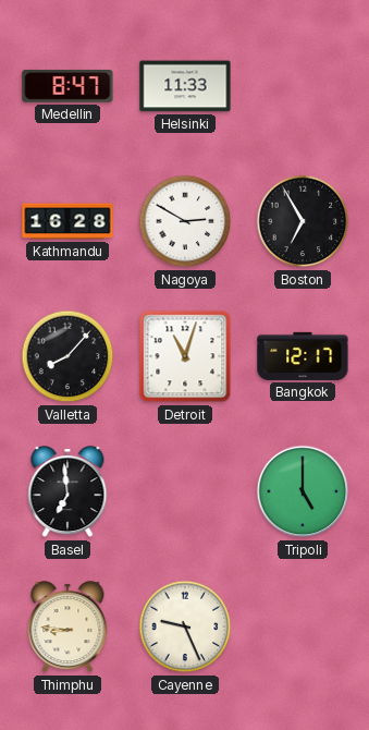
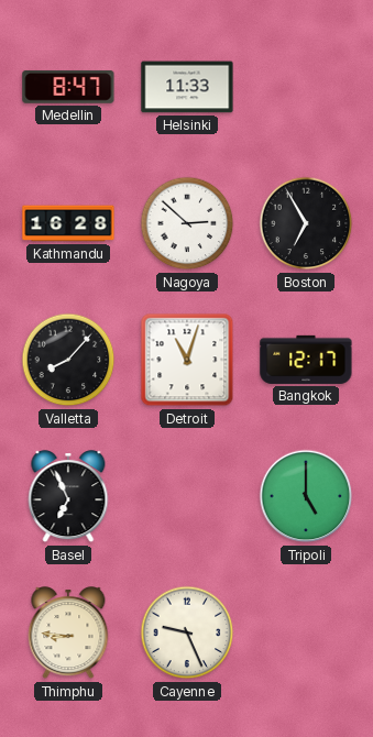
Nagoya: 2:50 -> 2:52 (187, 223)
Basel: 6:59 -> 6:56 (68, 497)
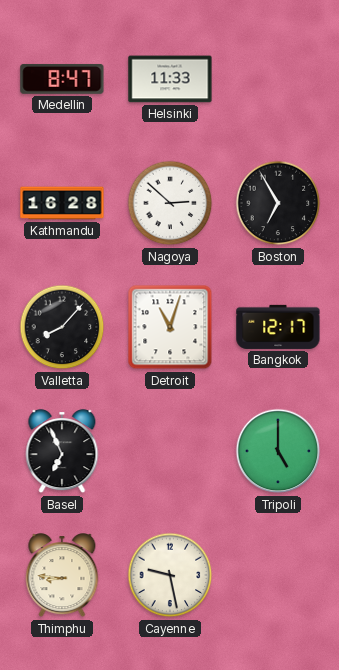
Cayenne: 9:26 -> 9:28 (170, 575)
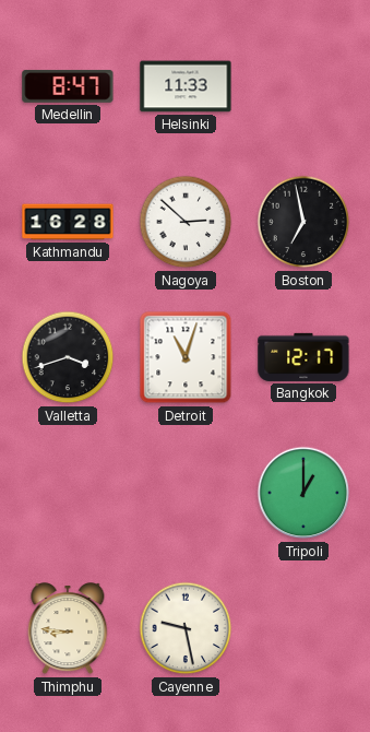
Boston: 6:55 -> 6:58 (303, 222)
Valletta: 8:07 -> 3:42 (68, 357)
Basel: 6:56 -> none (62, 452)
Tripoli: 5:00 -> 1:00 (303, 493)
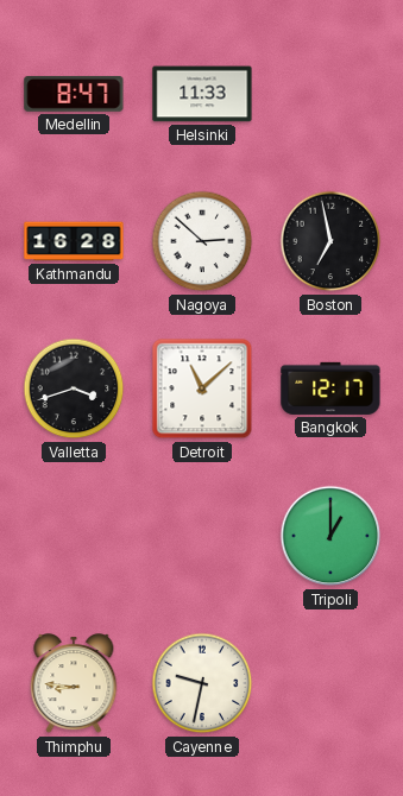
Detroit: 11:03 -> 11:08 (202, 388)
Cayenne: 9:28 -> 9:32 (202, 683)
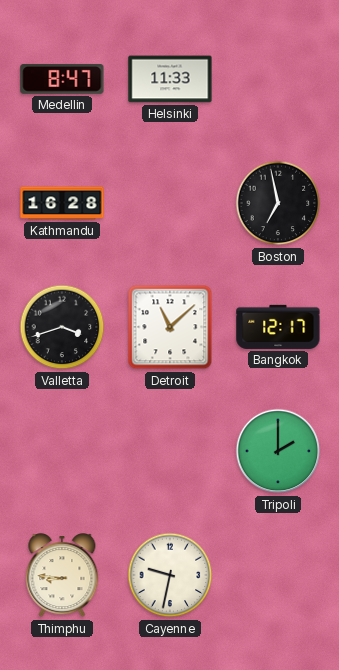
Nagoya: 2:52 -> none (202, 241)
Tripoli: 1:00 -> 2:00 (278, 451)
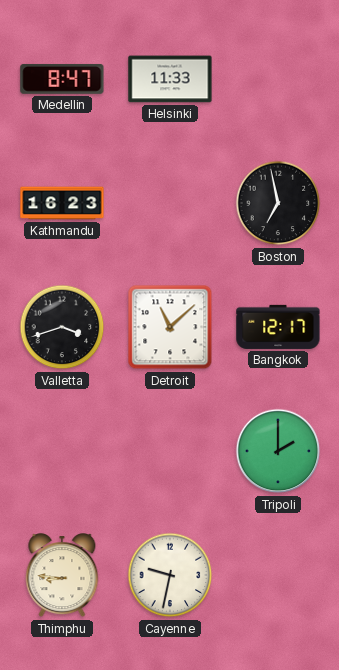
Kathmandu: 16:28 -> 16:23 (62, 203)
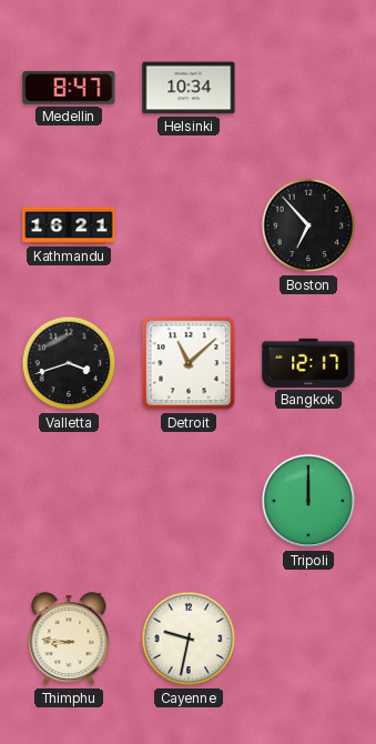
Helsinki: 11:33 -> 10:34 (189, 88)
Kathmandu: 16:23 -> 16:21 (69, 225)
Boston: 6:58 -> 6:53 (308, 225)
Tripoli: 2:00 -> 12:00 (308, 501)
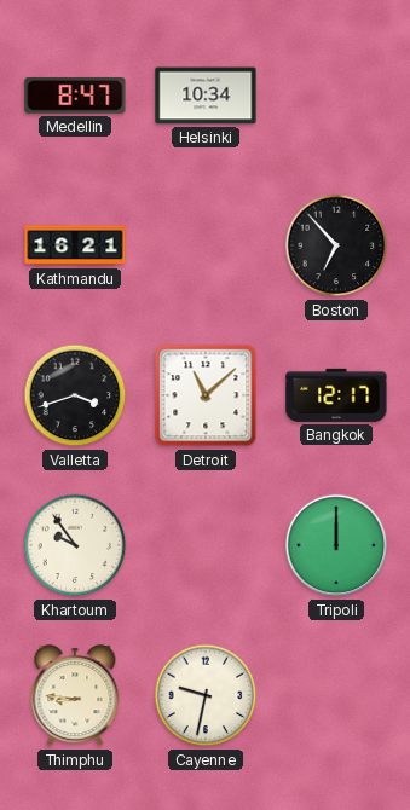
Khartoum: none -> 9:54 (75, 545)
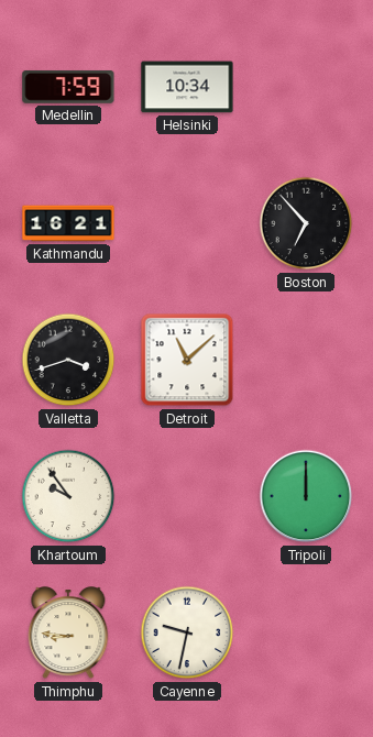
Medellin: 8:47 -> 7:59 (68, 87)
Bangkok: 12:17 -> none (336, 395)
